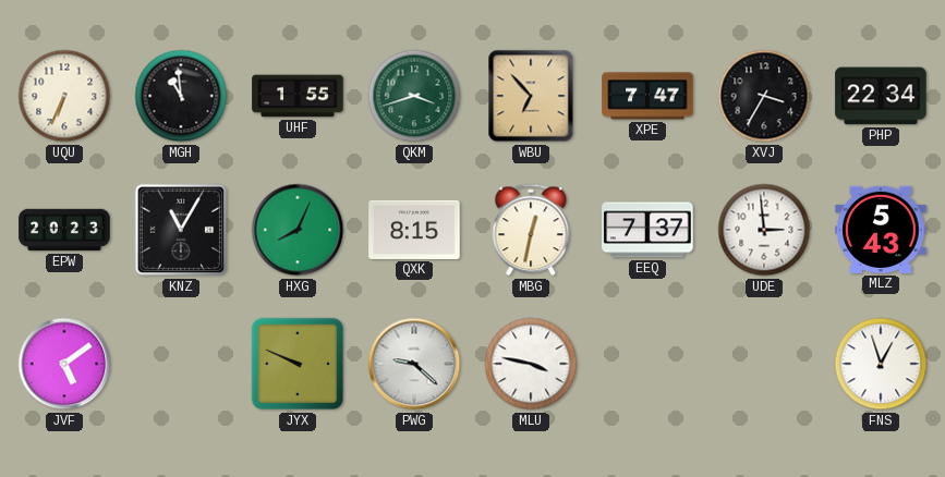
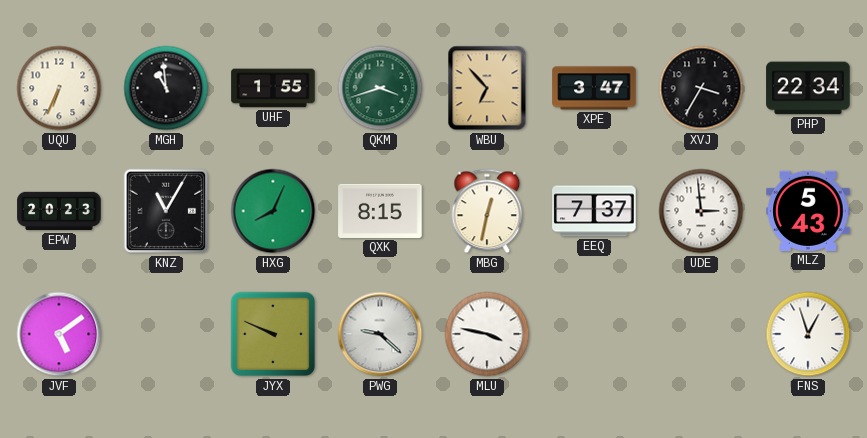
XPE: 7:47 -> 3:47 (594, 88)
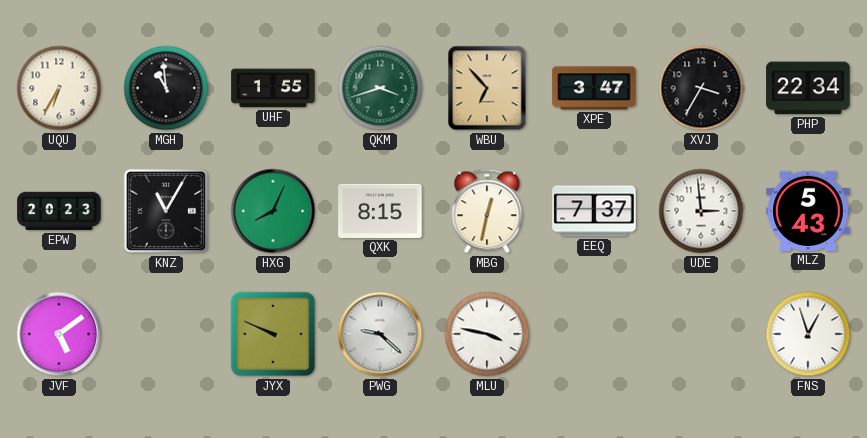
UQU: 6:34 -> 6:35 (59, 88)
